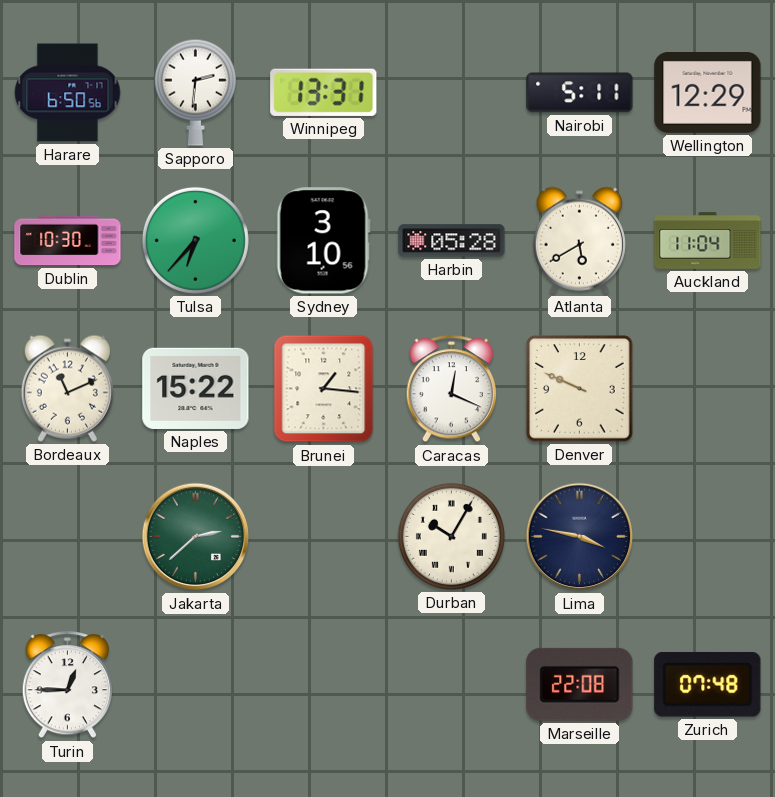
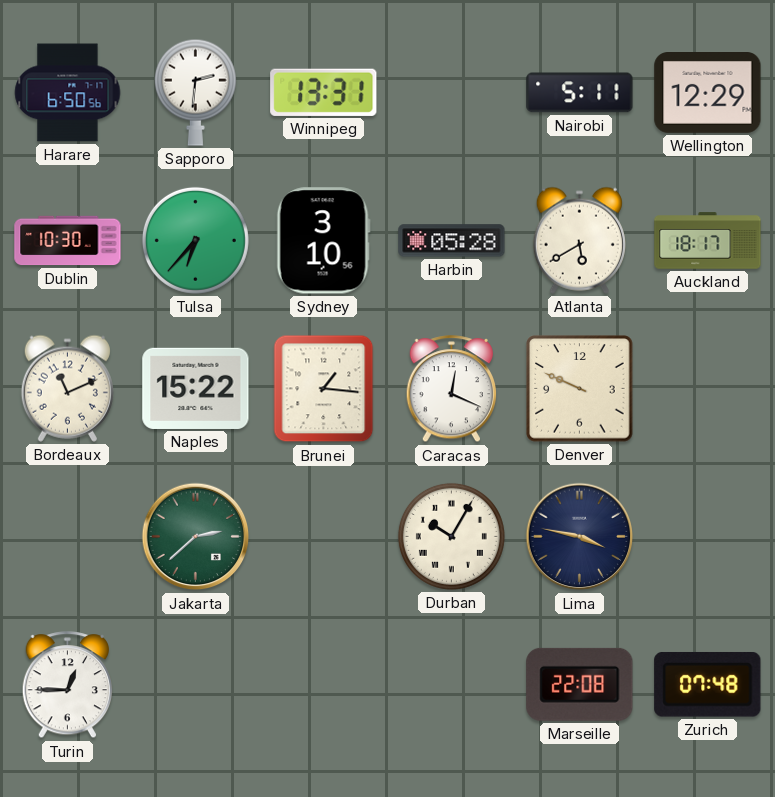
Auckland: 11:04 -> 18:17 (708, 241)
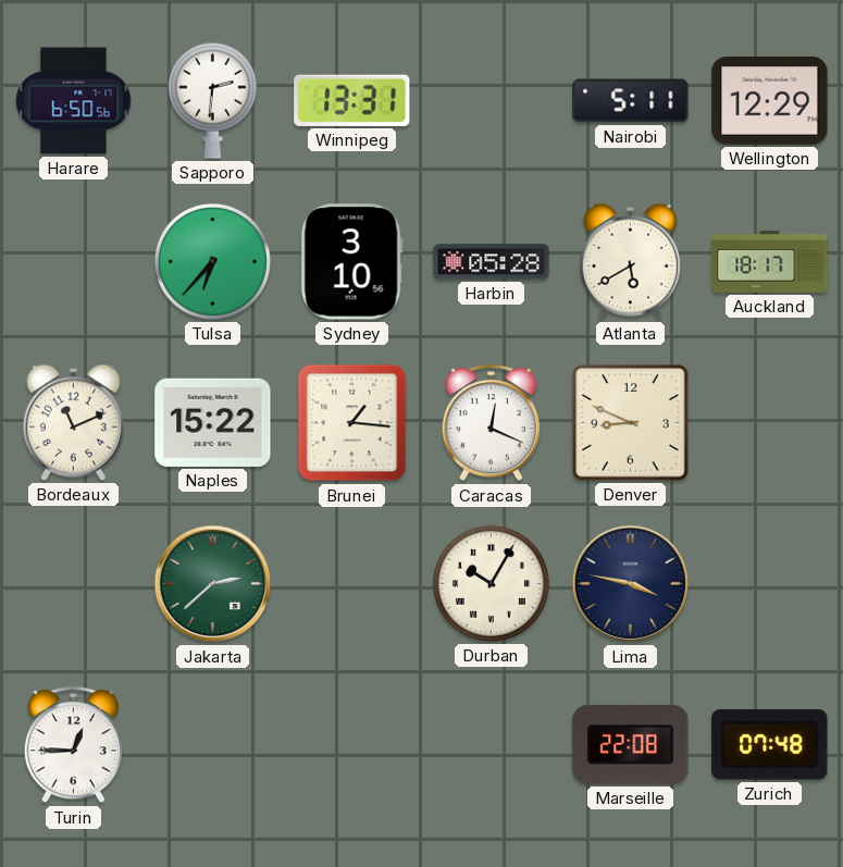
Dublin: 10:30 -> none (68, 241)
Denver: 9:49 -> 8:49 (631, 423)
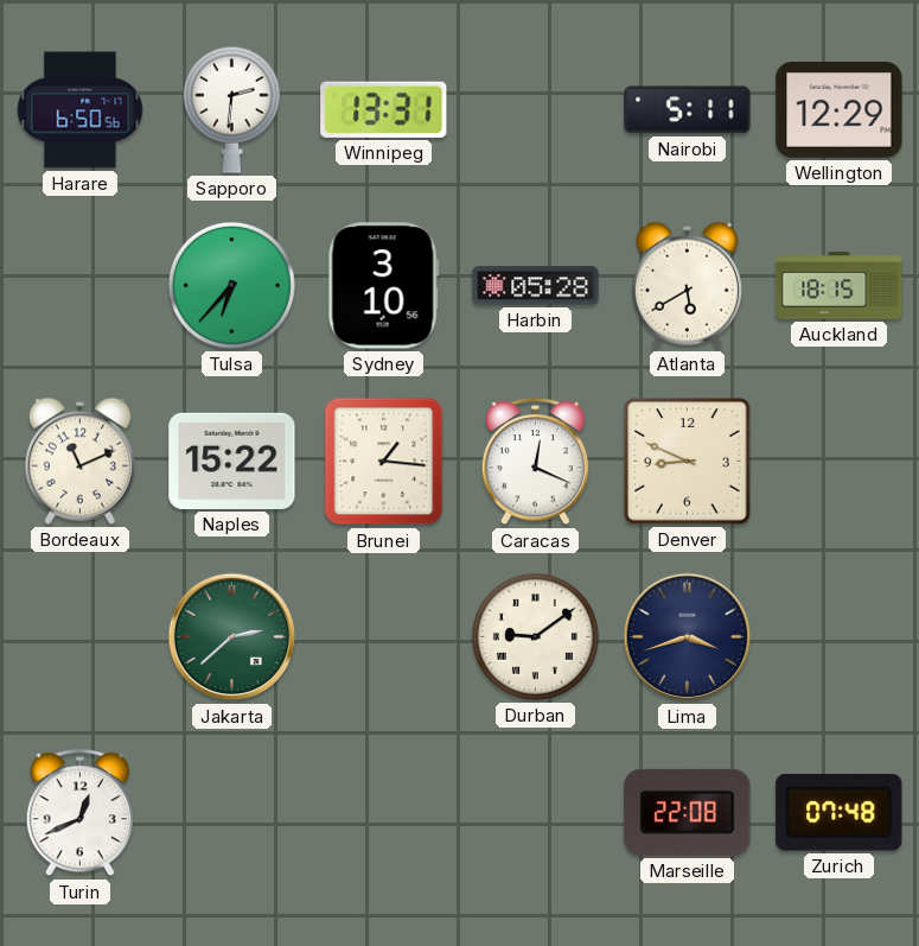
Auckland: 18:17 -> 18:15 (840, 286)
Durban: 10:05 -> 9:09 (535, 636)
Lima: 3:47 -> 3:42 (688, 637)
Turin: 12:45 -> 12:41 (79, 813)
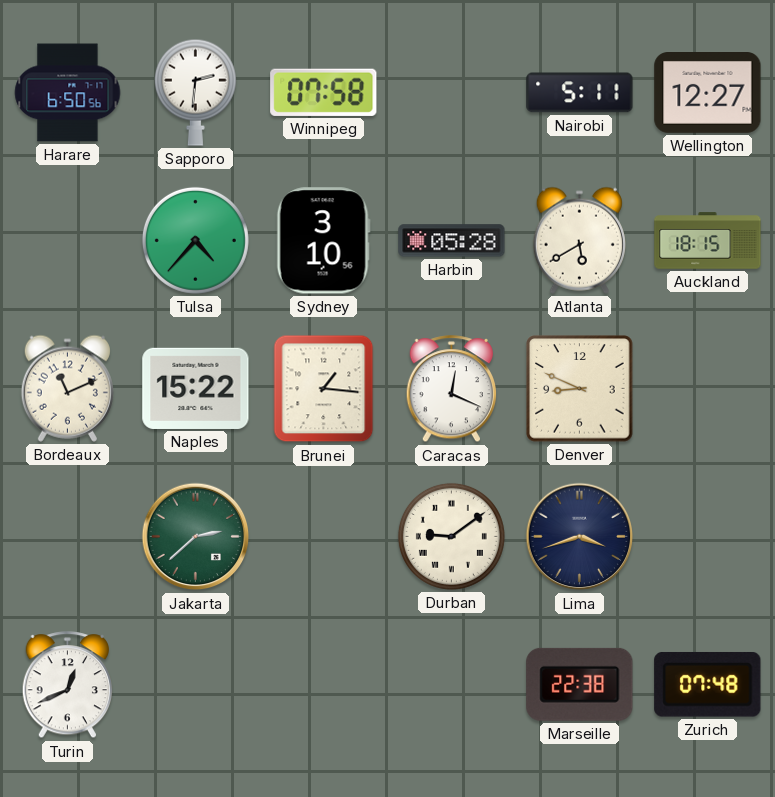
Winnipeg: 13:31 -> 07:58 (324, 92)
Wellington: 12:29 -> 12:27 (708, 93)
Tulsa: 6:37 -> 4:37 (195, 240)
Marseille: 22:08 -> 22:38 (580, 684)
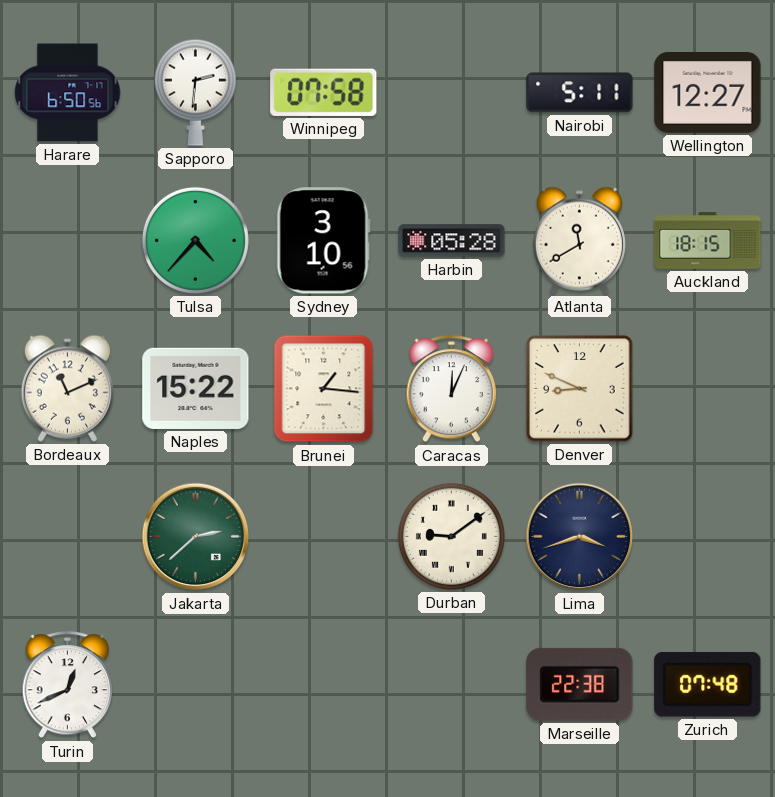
Atlanta: 5:40 -> 11:40 (579, 240)
Caracas: 12:19 -> 12:04 (451, 389)
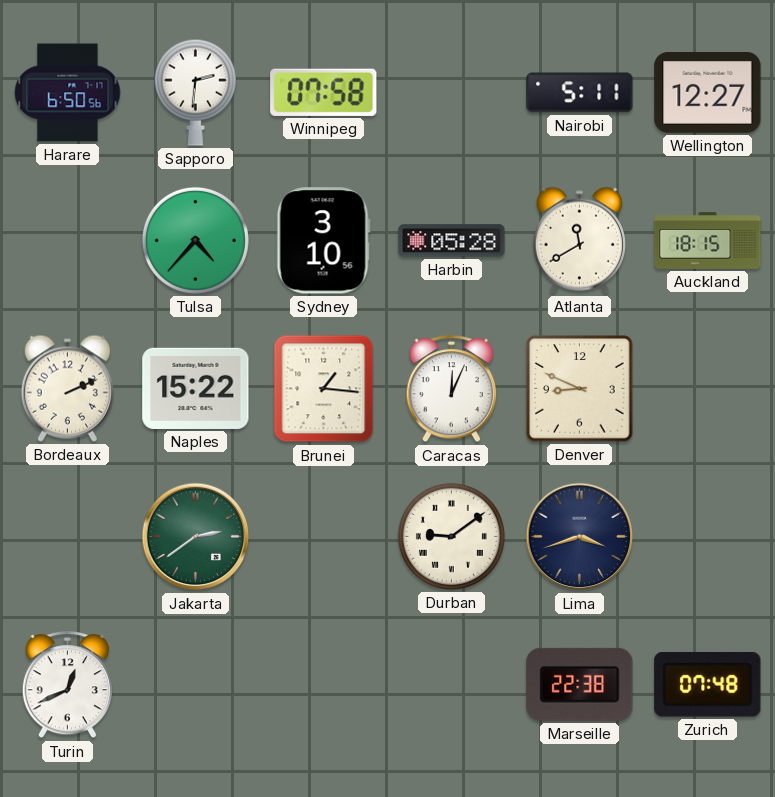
Bordeaux: 11:11 -> 2:11 (67, 388)
Jakarta: 2:38 -> 2:39 (196, 537)
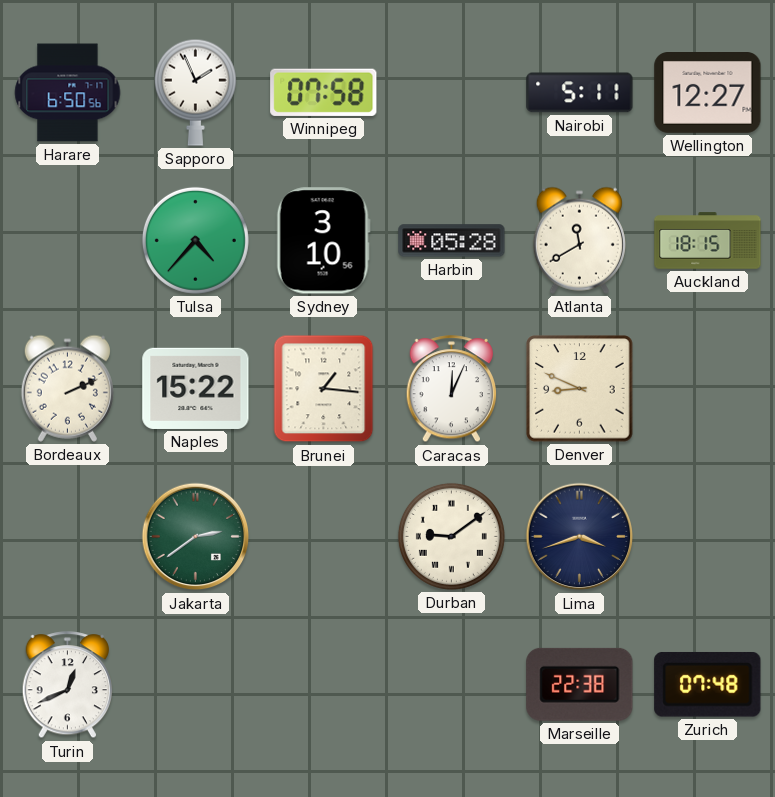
Sapporo: 2:31 -> 1:56 (195, 92)
